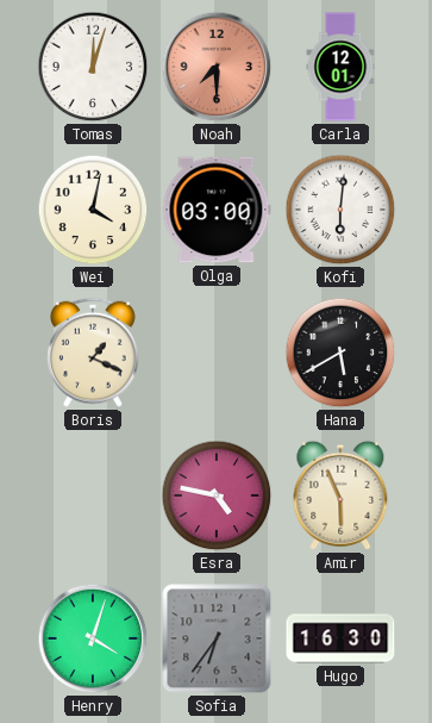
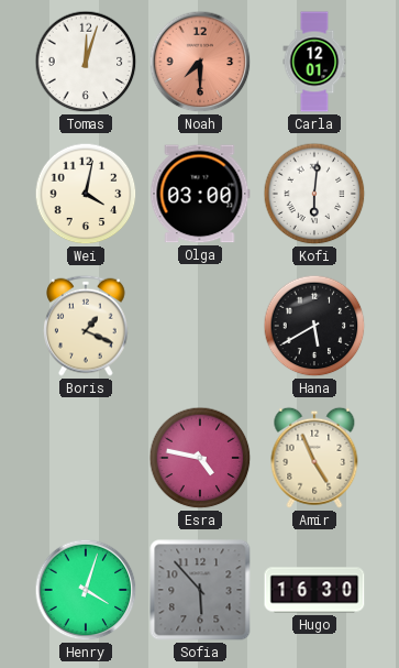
Amir: 5:56 -> 4:56 (314, 458)
Sofia: 6:36 -> 5:53 (200, 590)
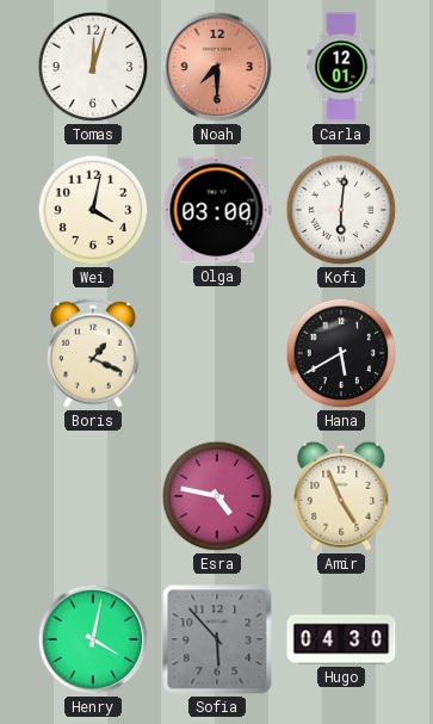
Henry: 4:03 -> 4:02 (93, 639)
Hugo: 16:30 -> 04:30 (341, 639)
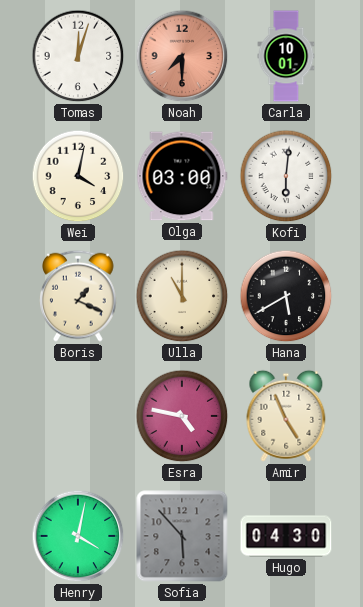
Carla: 12:01 -> 10:01 (286, 56)
Ulla: none -> 11:00 (182, 296)
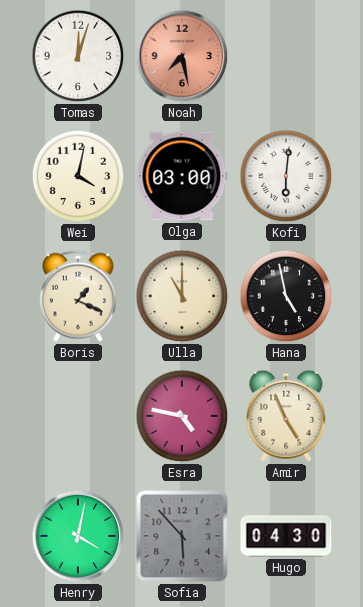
Noah: 7:30 -> 7:28 (182, 56)
Carla: 10:01 -> none (286, 56)
Hana: 5:40 -> 4:58 (286, 296)
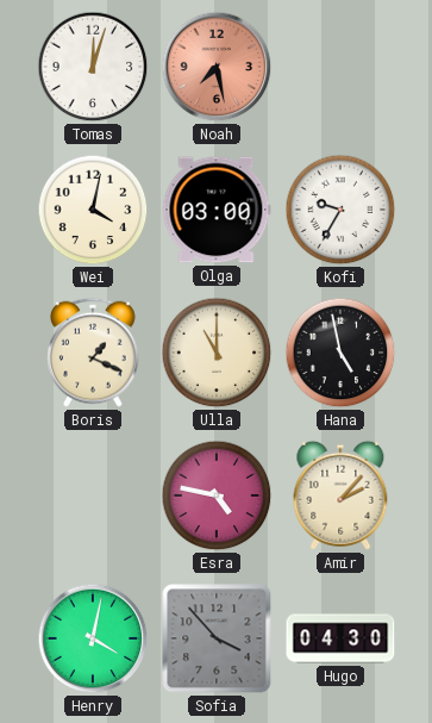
Kofi: 6:01 -> 9:35 (340, 210)
Amir: 4:56 -> 2:07 (340, 495)
Sofia: 5:53 -> 3:53 (217, 638)
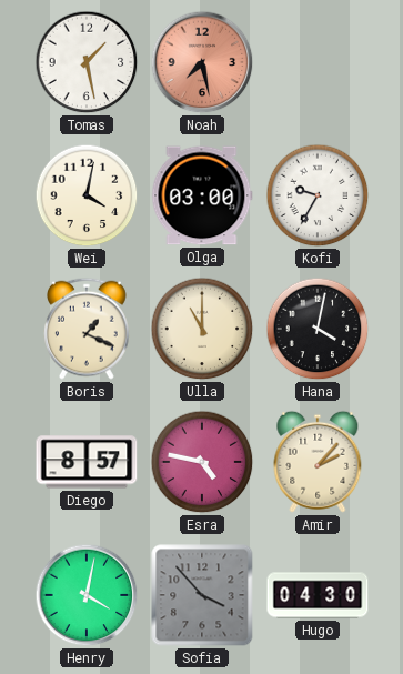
Tomas: 12:03 -> 1:28 (87, 62)
Hana: 4:58 -> 4:02 (318, 329)
Diego: none -> 8:57 (87, 462)
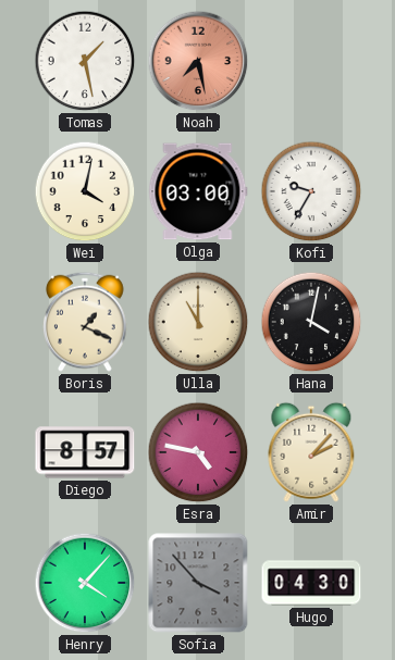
Henry: 4:02 -> 4:07 (85, 583)
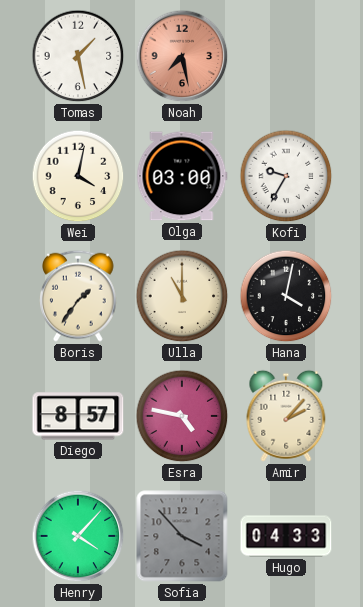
Boris: 1:19 -> 1:36 (79, 296)
Hugo: 04:30 -> 04:33 (286, 536)
